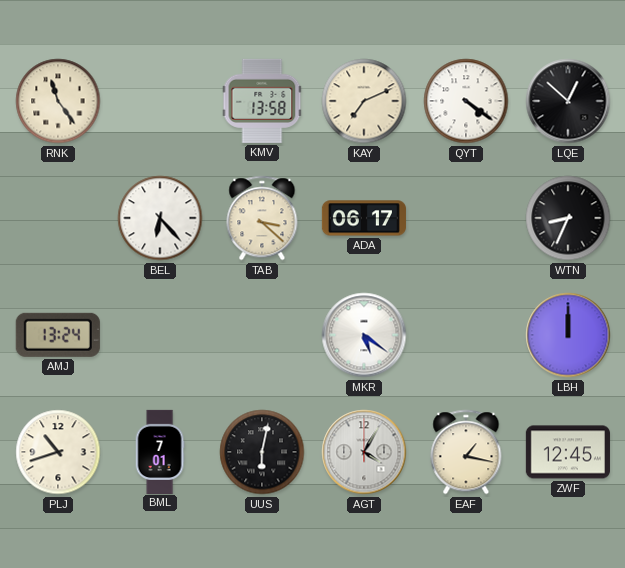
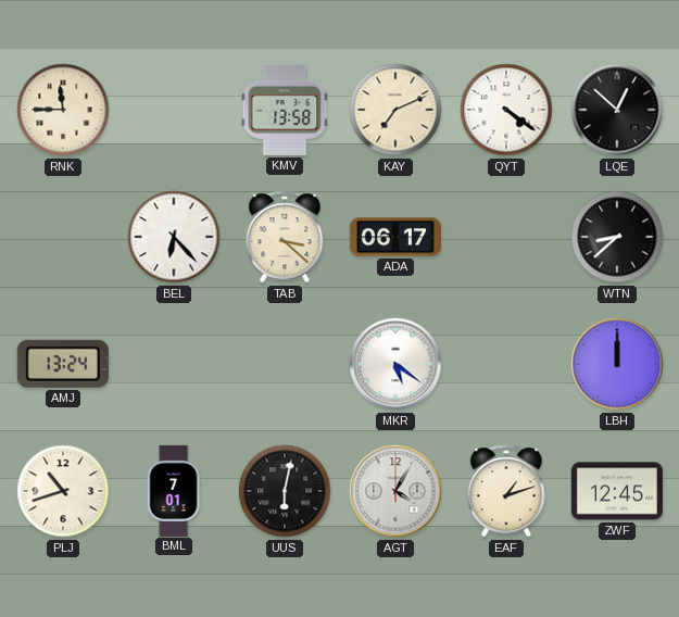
RNK: 11:24 -> 11:45 (63, 110)
WTN: 8:34 -> 8:38 (617, 237)
EAF: 1:17 -> 1:12 (506, 491)
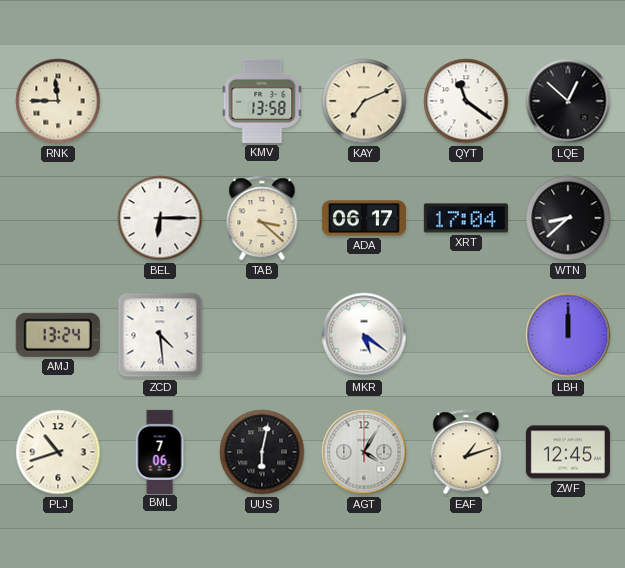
QYT: 4:21 -> 11:21 (466, 101)
BEL: 6:23 -> 6:15 (160, 218)
XRT: none -> 17:04 (466, 218)
ZCD: none -> 4:29 (160, 335)
BML: 7:01 -> 7:06 (160, 451)
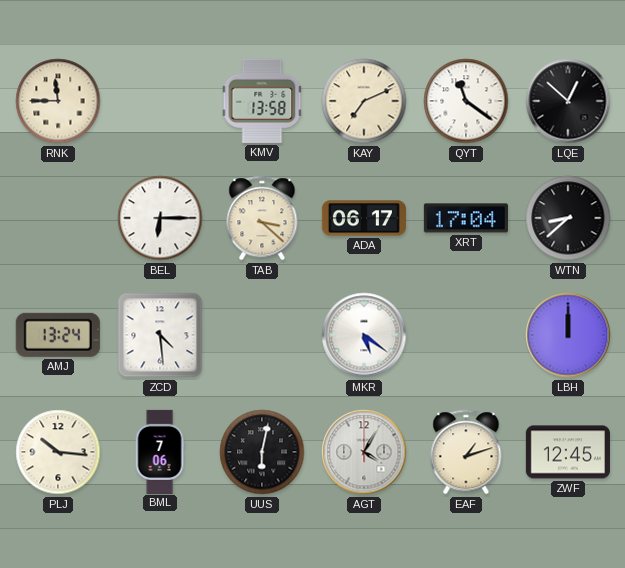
PLJ: 10:42 -> 10:16 (58, 452)
